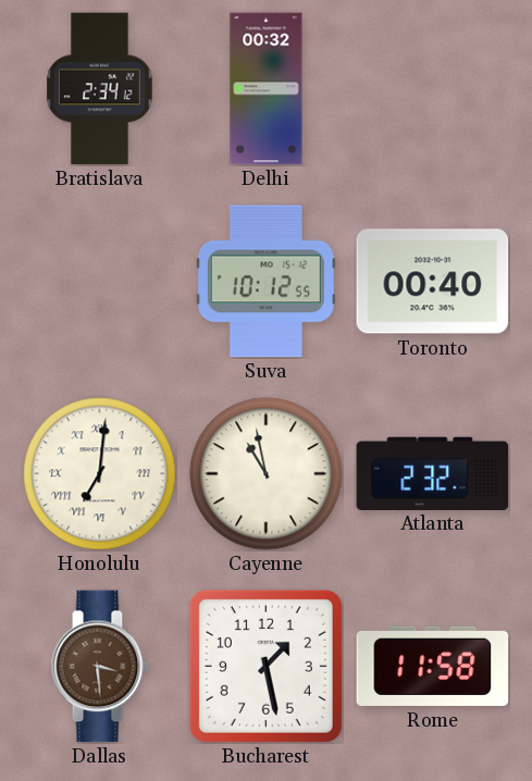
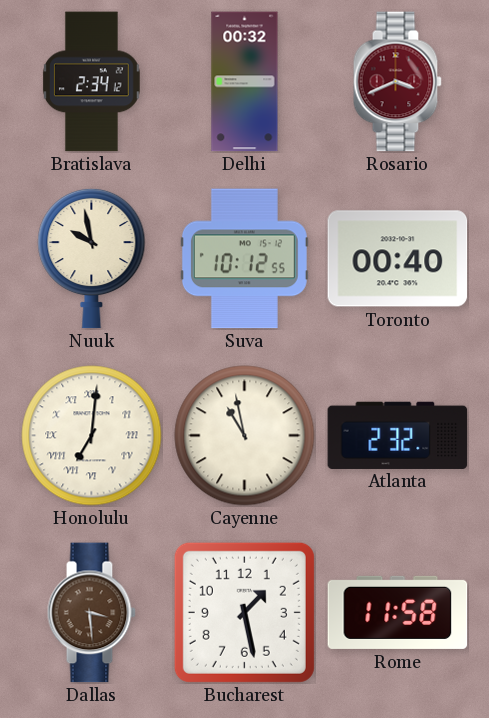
Rosario: none -> 3:41 (397, 82)
Nuuk: none -> 9:58 (92, 258)
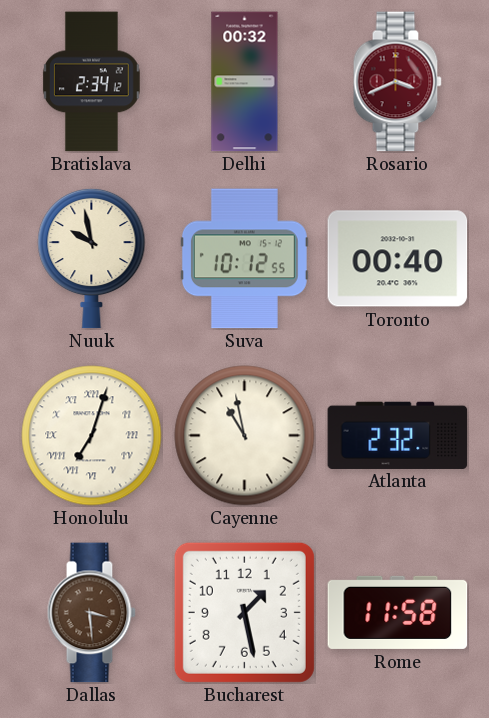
Honolulu: 7:01 -> 7:03 (92, 436)
